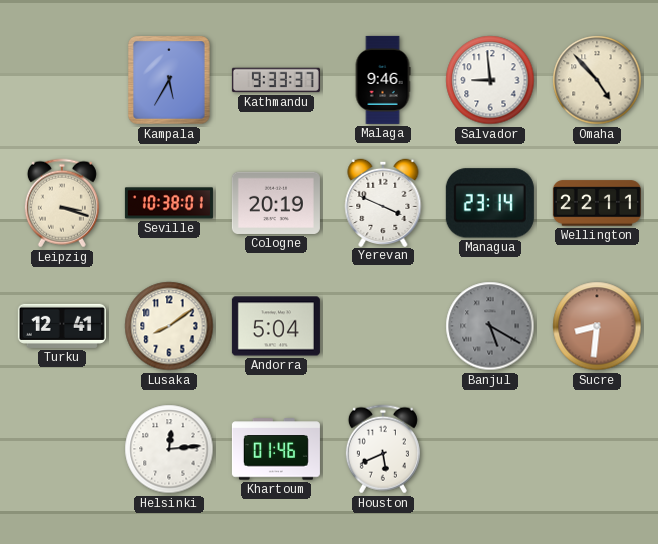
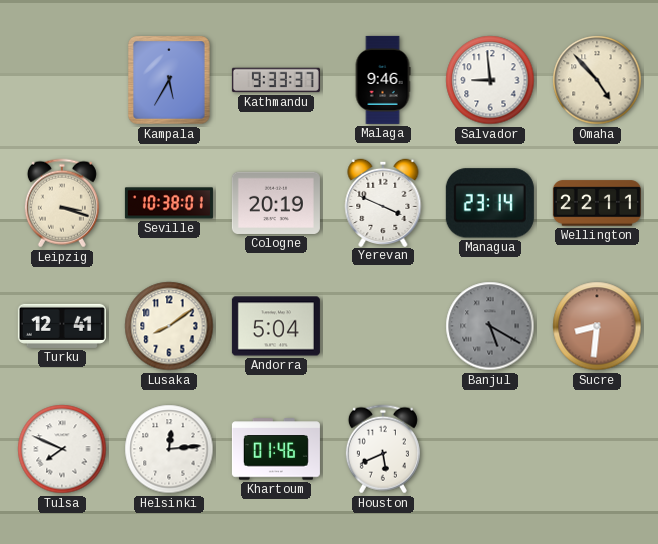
Tulsa: none -> 7:49 (62, 449)
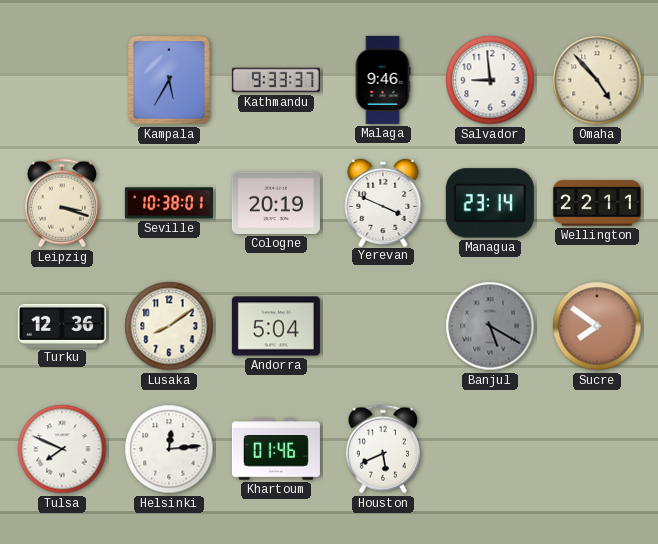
Turku: 12:41 -> 12:36 (62, 326)
Sucre: 8:31 -> 7:51 (597, 326)
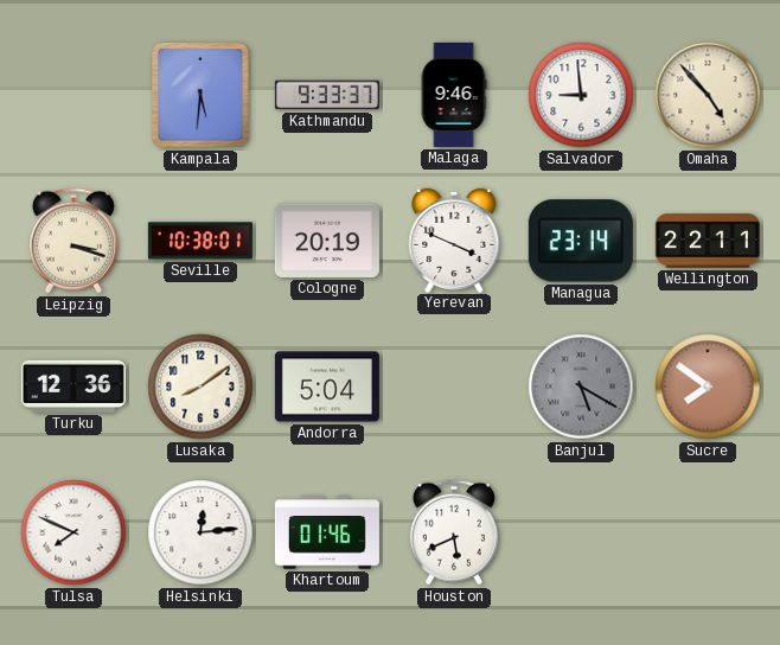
Kampala: 5:35 -> 5:31 (200, 95)
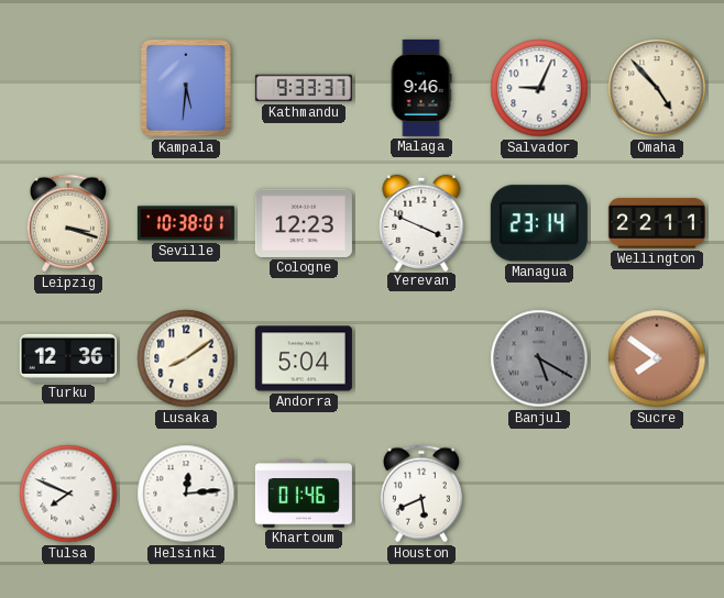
Salvador: 8:59 -> 9:04 (539, 88)
Cologne: 20:19 -> 12:23 (304, 223)
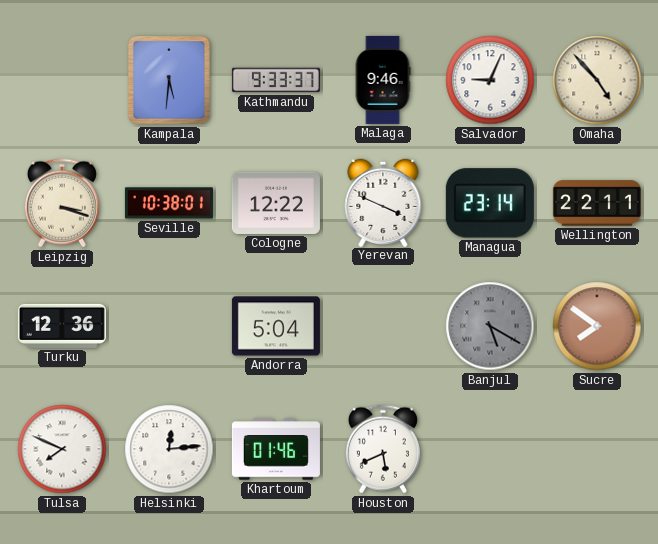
Cologne: 12:23 -> 12:22 (276, 203)
Lusaka: 8:09 -> none (186, 358)
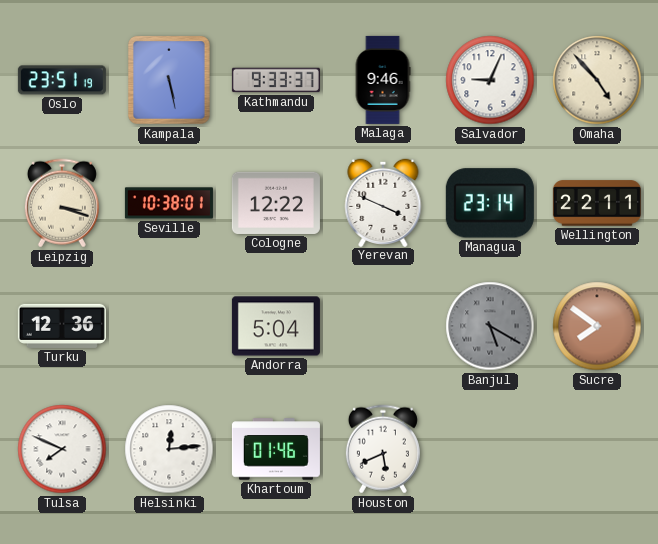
Oslo: none -> 23:51 (62, 80)
Kampala: 5:31 -> 5:28 (169, 80)
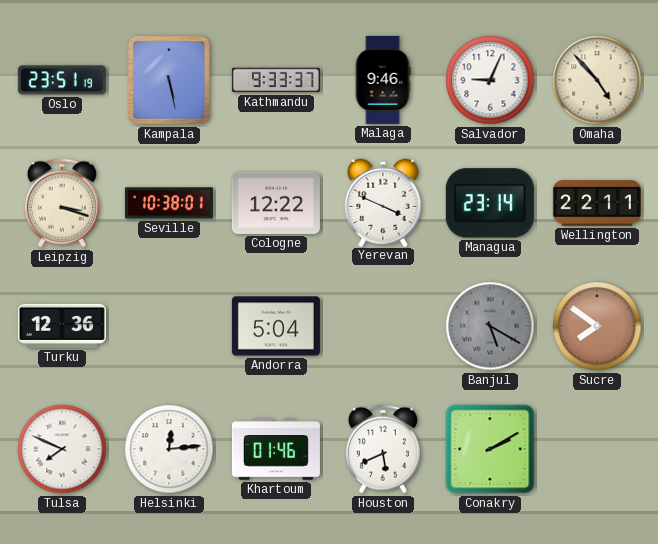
Conakry: none -> 2:10 (490, 449)
